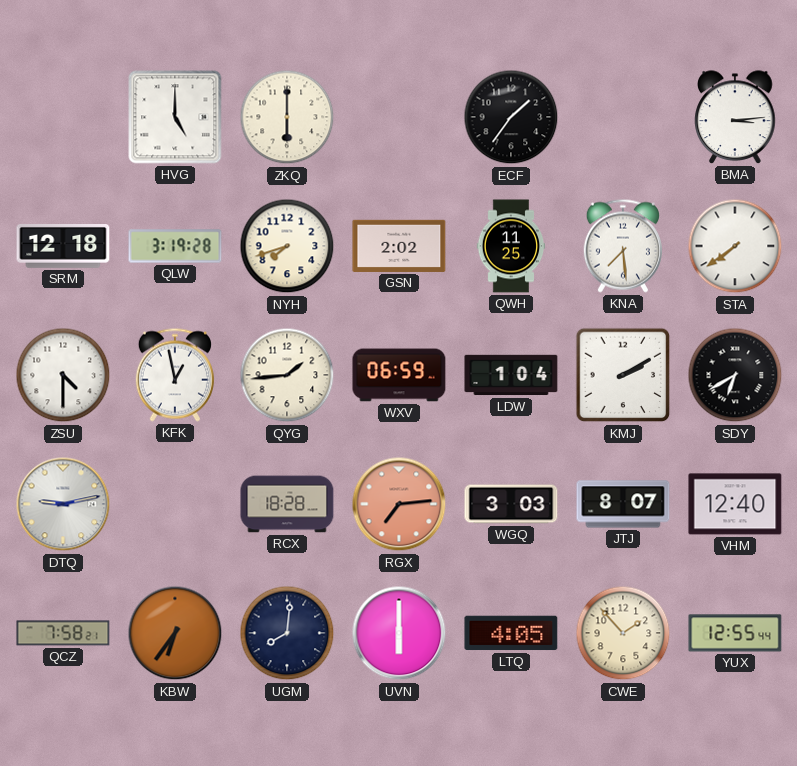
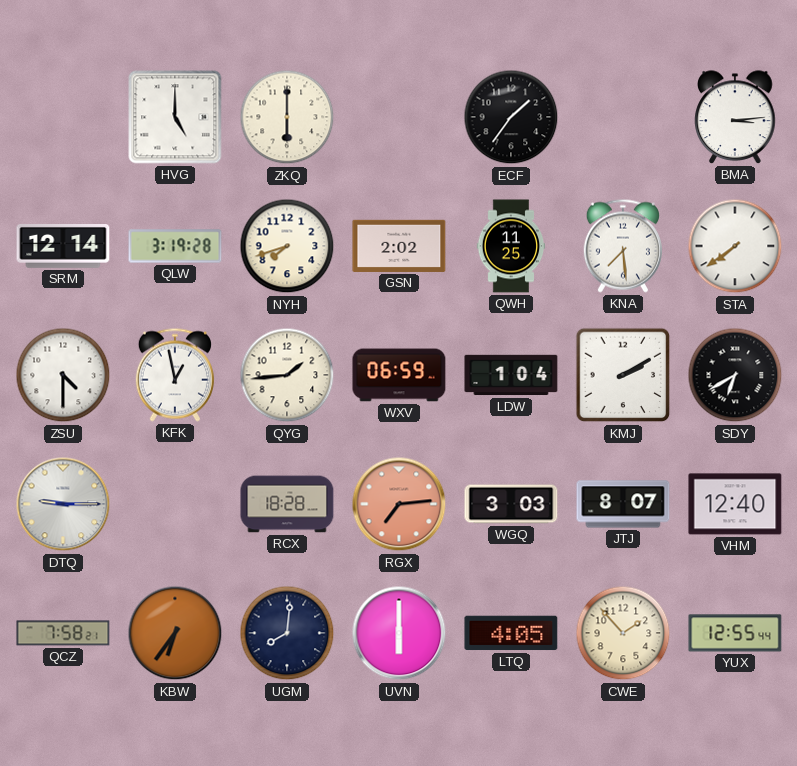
SRM: 12:18 -> 12:14 (63, 247)
DTQ: 9:13 -> 9:15 (63, 504)
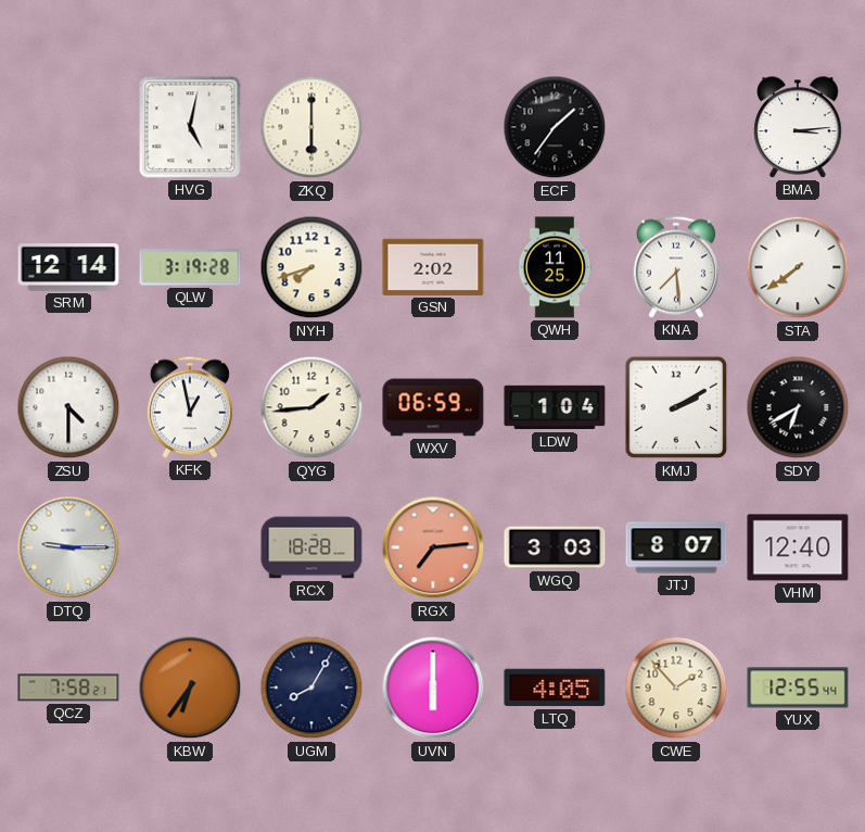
HVG: 5:00 -> 5:02 (190, 127)
UGM: 8:01 -> 8:05 (311, 688)
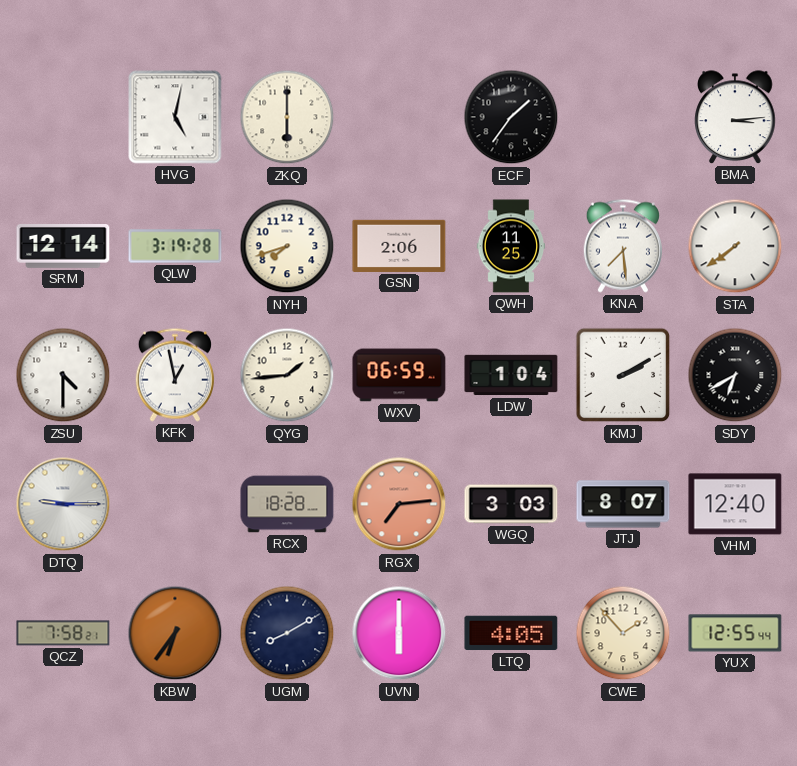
GSN: 2:02 -> 2:06 (399, 246)
UGM: 8:05 -> 8:10 (287, 633)
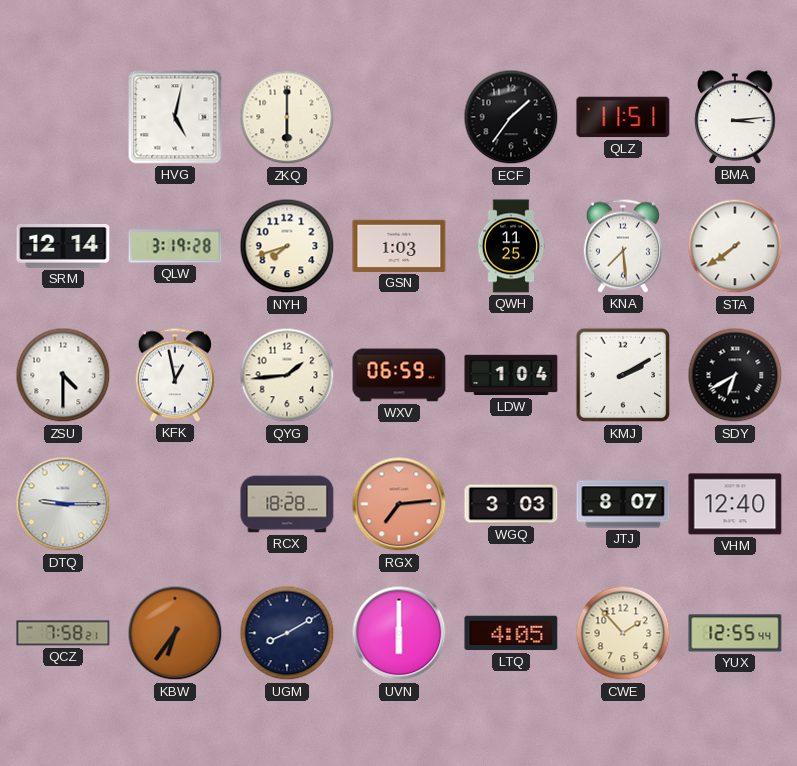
QLZ: none -> 11:51 (623, 117)
GSN: 2:06 -> 1:03 (399, 246)
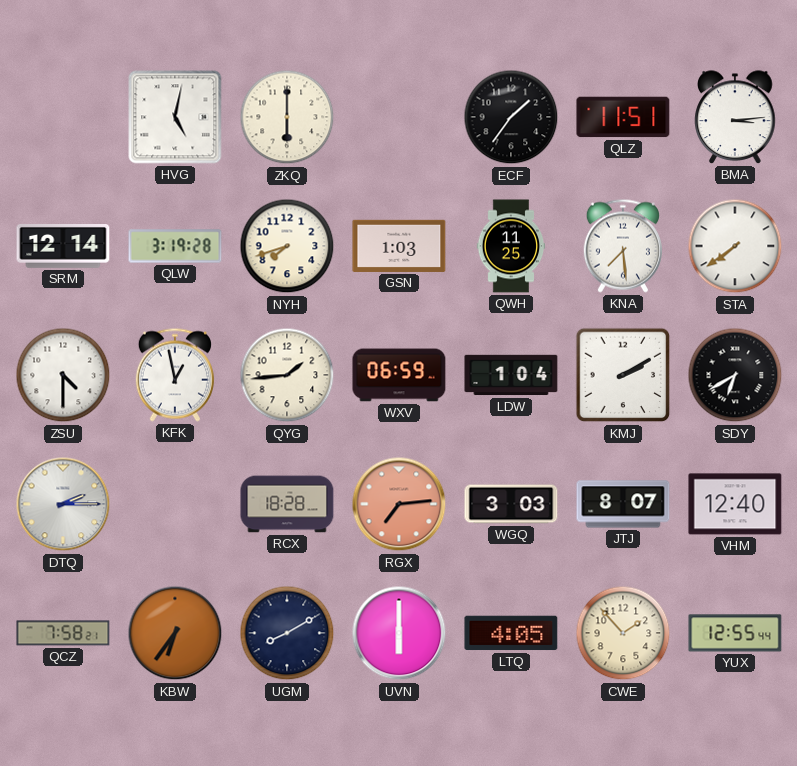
DTQ: 9:15 -> 2:15 (63, 504)
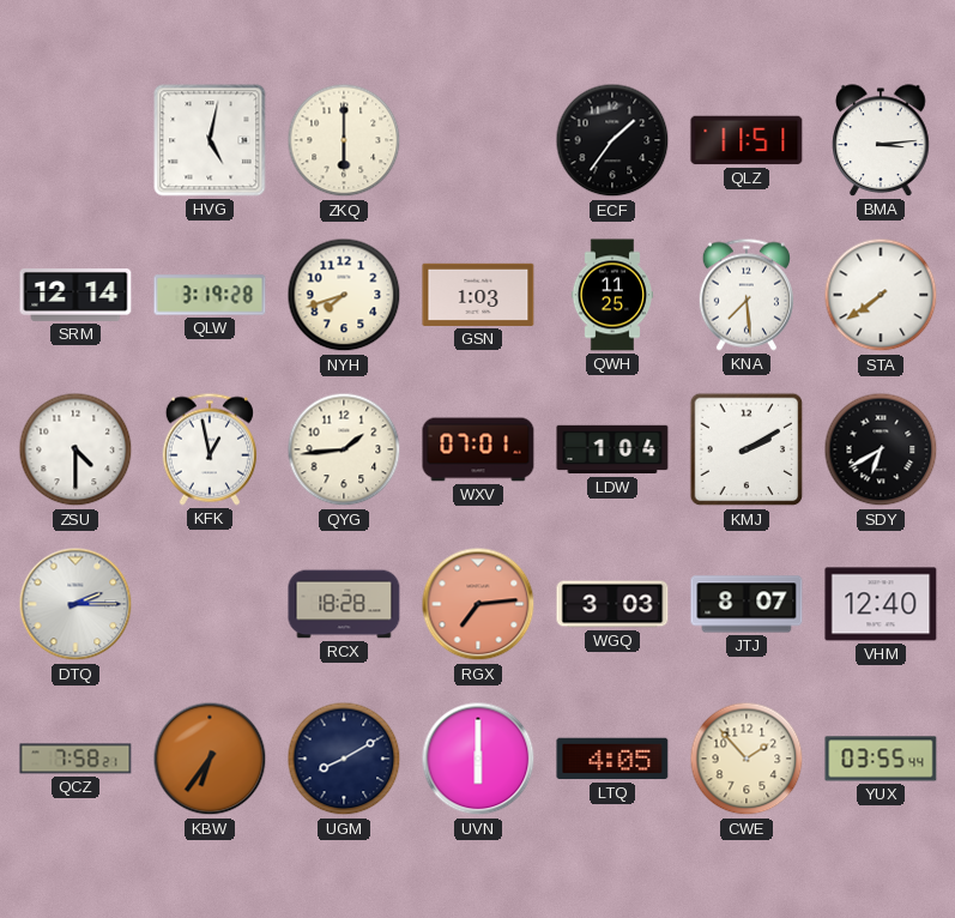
WXV: 06:59 -> 07:01 (478, 449)
YUX: 12:55 -> 03:55 (881, 759)
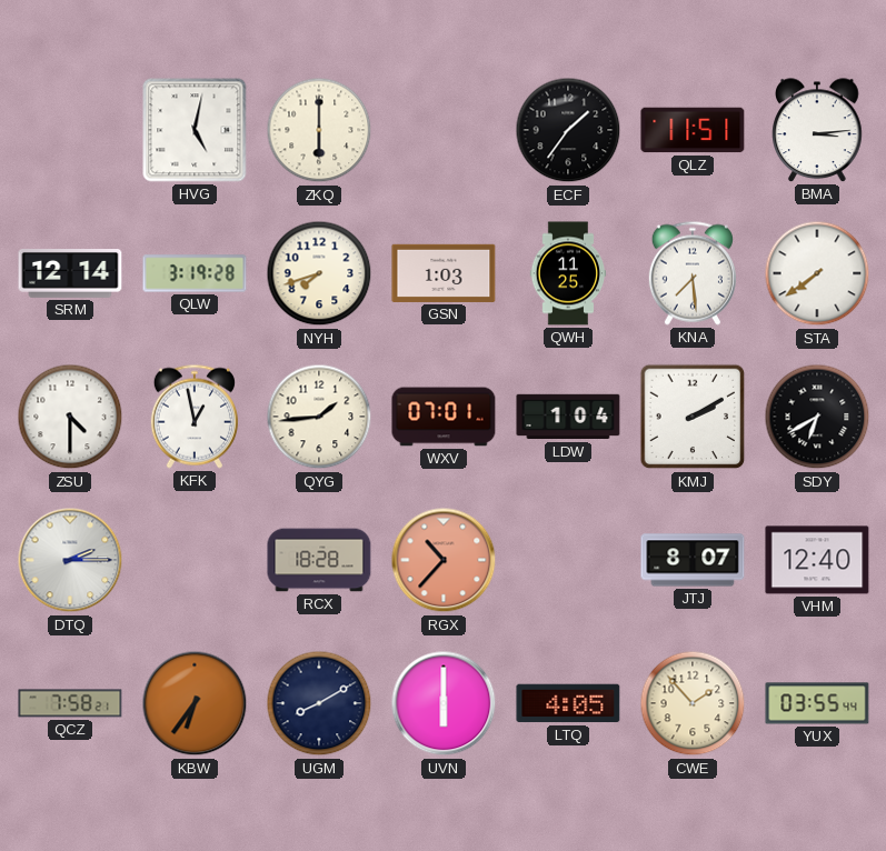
RGX: 7:14 -> 10:37 (444, 560)
WGQ: 3:03 -> none (612, 604)
